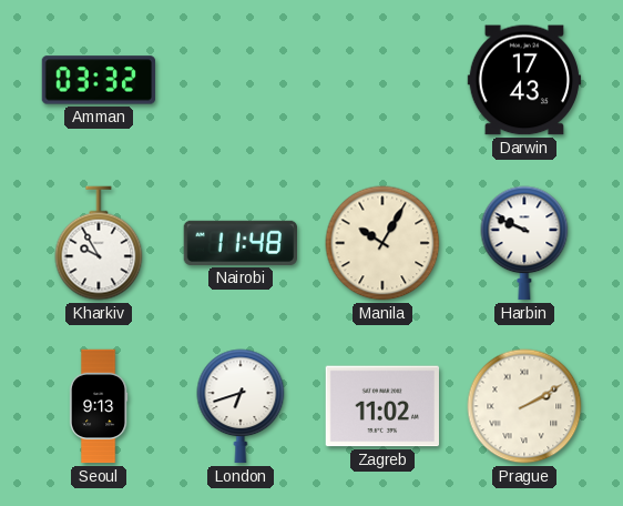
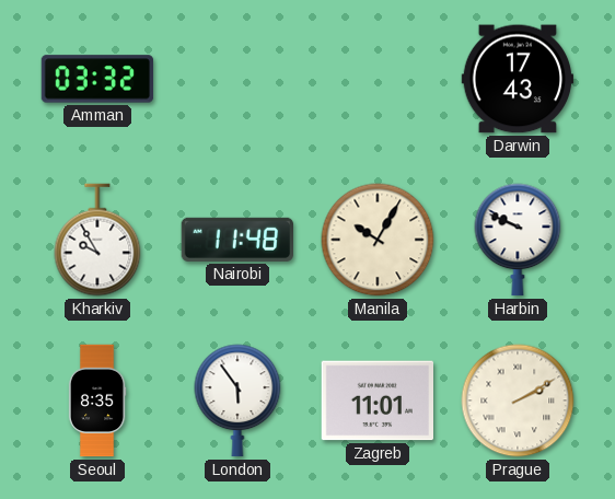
Seoul: 9:13 -> 8:35 (97, 401)
London: 6:42 -> 5:54 (237, 401)
Zagreb: 11:02 -> 11:01 (376, 401)
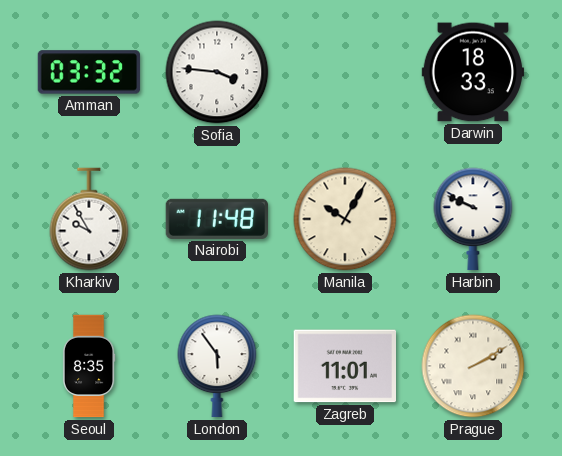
Sofia: none -> 3:46 (217, 72)
Darwin: 17:43 -> 18:33 (473, 72)
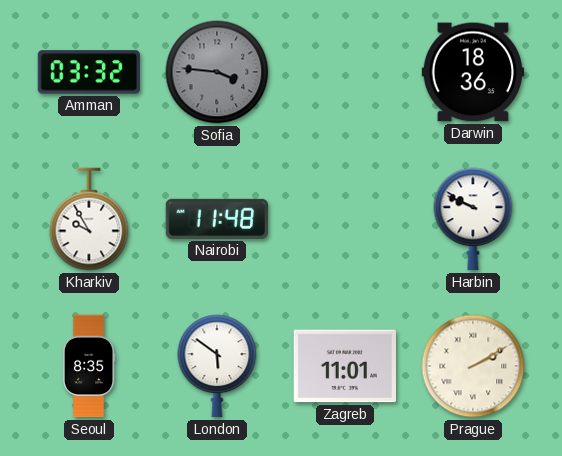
Sofia dial: white -> grey (217, 72)
Darwin: 18:33 -> 18:36 (473, 72)
Manila: 10:05 -> none (345, 219)
London: 5:54 -> 5:51 (217, 366)
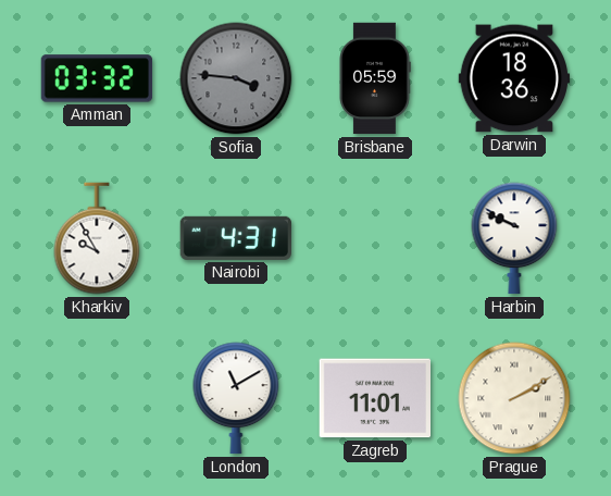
Brisbane: none -> 05:59 (375, 78)
Nairobi: 11:48 -> 4:31 (235, 238)
Seoul: 8:35 -> none (89, 366)
London: 5:51 -> 11:10 (236, 398)
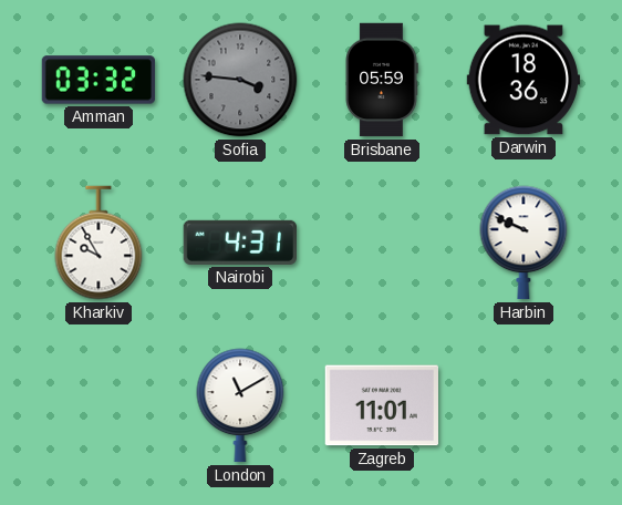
Prague: 2:10 -> none (514, 398)
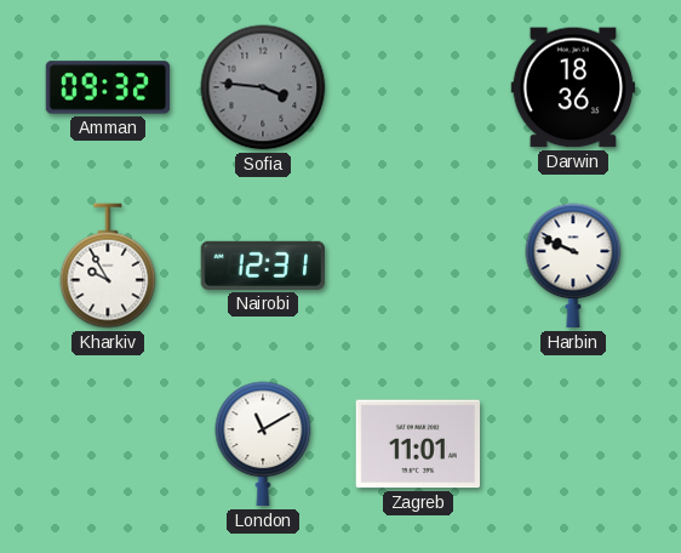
Amman: 03:32 -> 09:32 (108, 87)
Brisbane: 05:59 -> none (382, 80)
Nairobi: 4:31 -> 12:31 (262, 266)
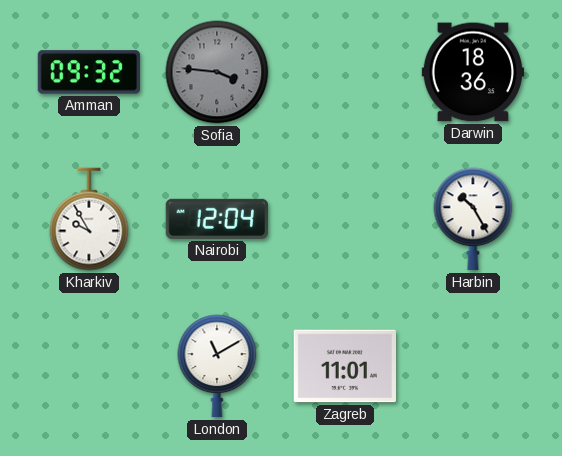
Nairobi: 12:31 -> 12:04 (216, 219)
Harbin: 9:49 -> 10:25 (473, 219)
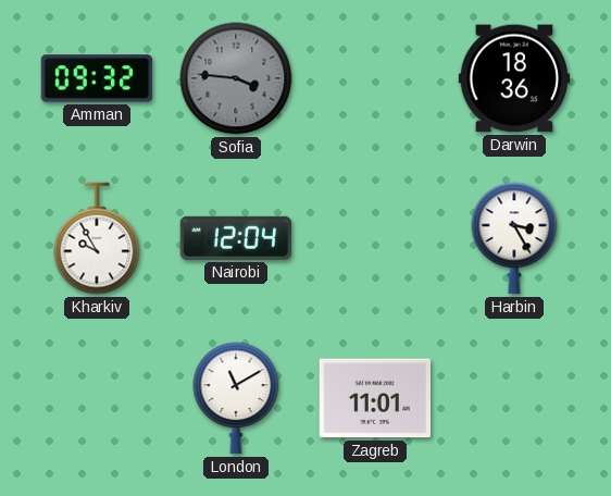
Harbin: 10:25 -> 3:25 (514, 238)
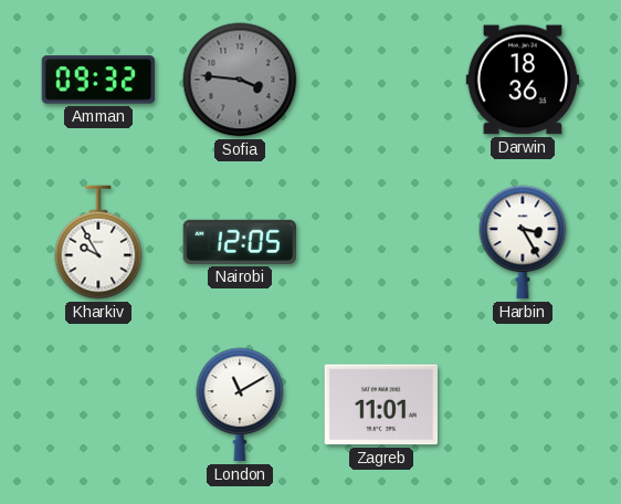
Nairobi: 12:04 -> 12:05 (239, 242)
